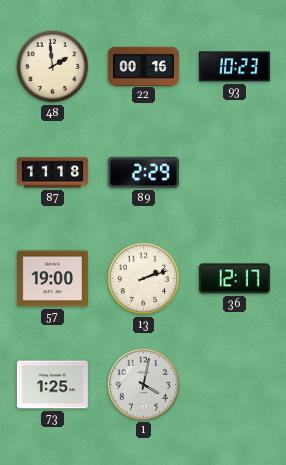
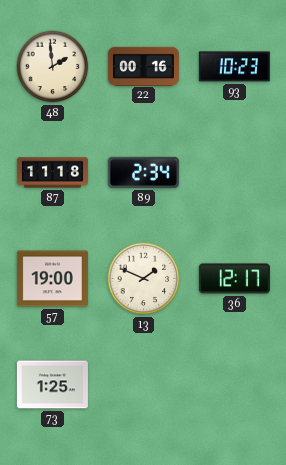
89: 2:29 -> 2:34 (143, 172)
13: 2:12 -> 1:49 (144, 279)
1: 4:02 -> none (143, 384)
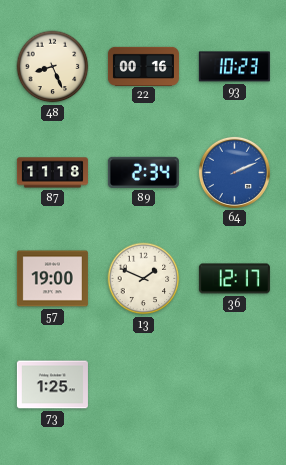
48: 1:59 -> 8:26 (53, 67)
64: none -> 2:11 (234, 172)
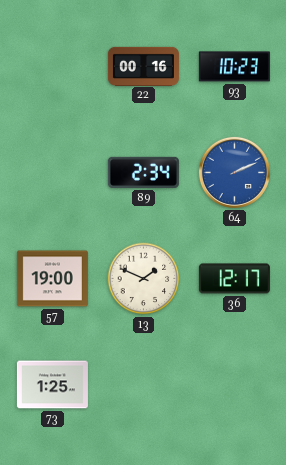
48: 8:26 -> none (53, 67)
87: 11:18 -> none (52, 173)
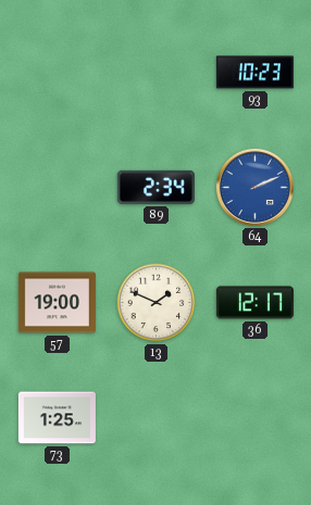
22: 00:16 -> none (143, 66)
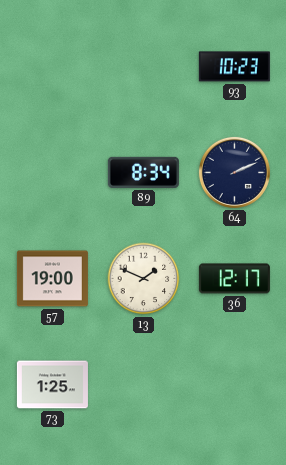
89: 2:34 -> 8:34 (143, 172)
64 dial: blue -> navy (234, 172)
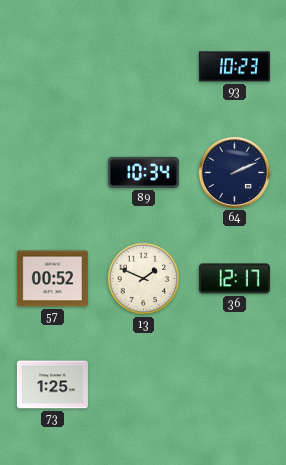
89: 8:34 -> 10:34 (143, 172)
57: 19:00 -> 00:52 (52, 279)
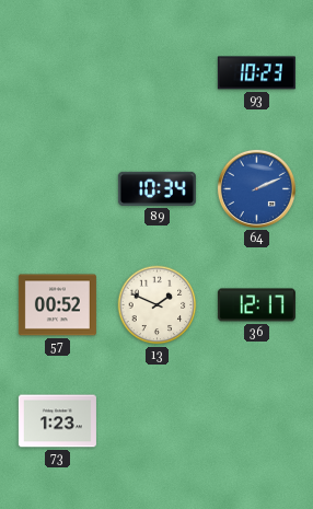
64 dial: navy -> blue (256, 188)
73: 1:25 -> 1:23 (57, 421)
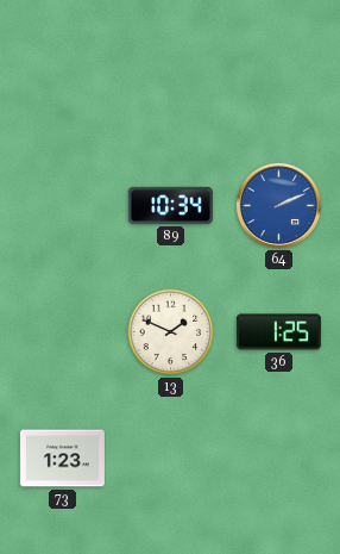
93: 10:23 -> none (256, 73)
57: 00:52 -> none (57, 305)
36: 12:17 -> 1:25 (278, 332)
